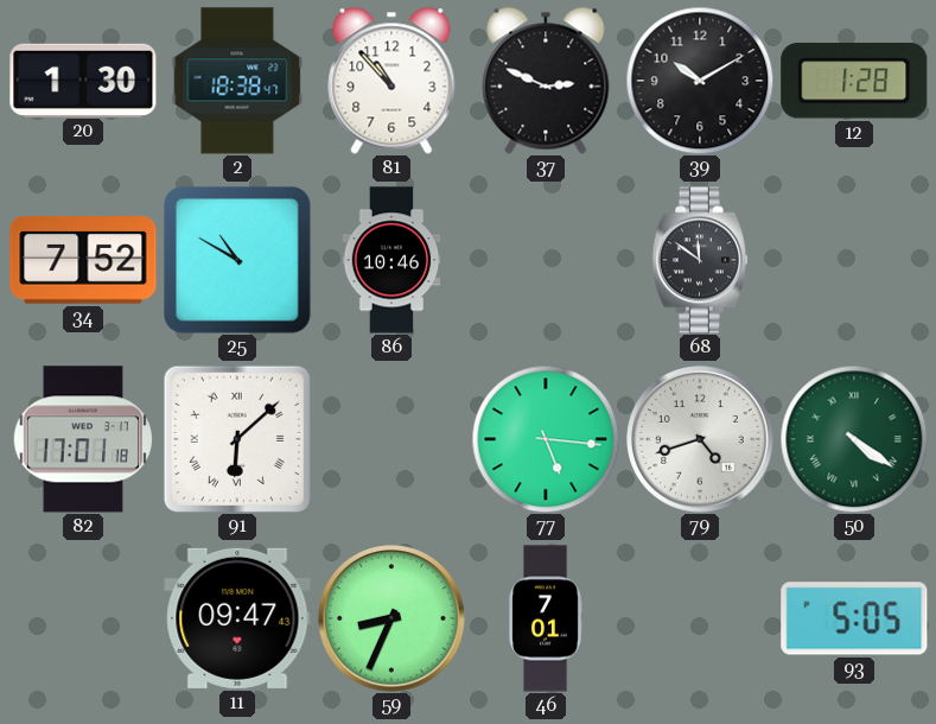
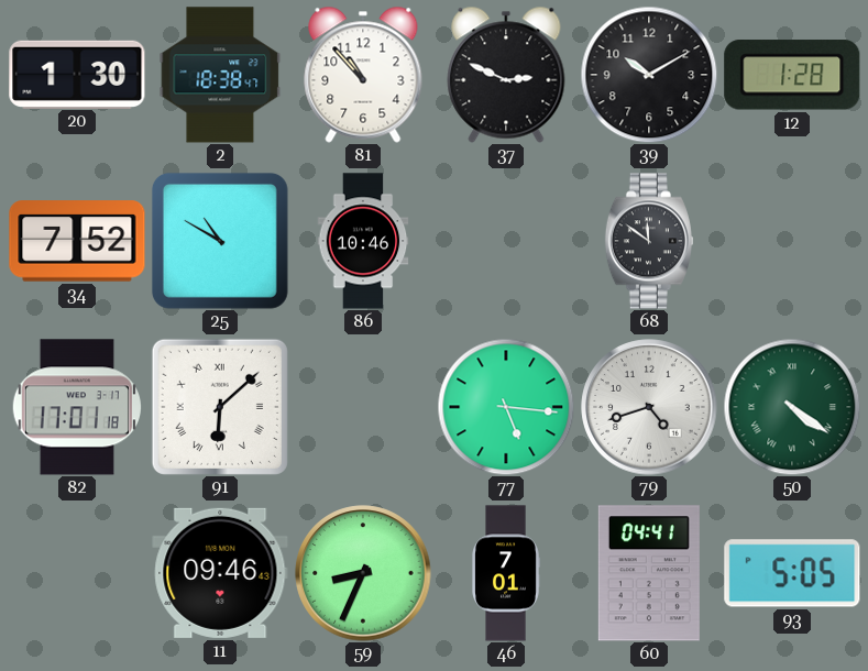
11: 09:47 -> 09:46 (220, 573)
60: none -> 04:41 (649, 573)
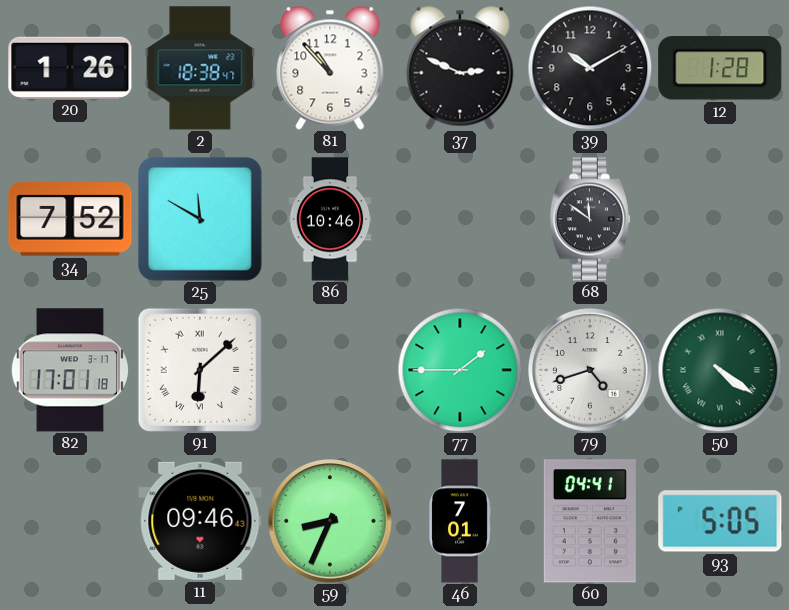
20: 1:30 -> 1:26 (70, 67)
25: 10:50 -> 11:50 (200, 219)
77: 5:16 -> 1:45 (460, 370)
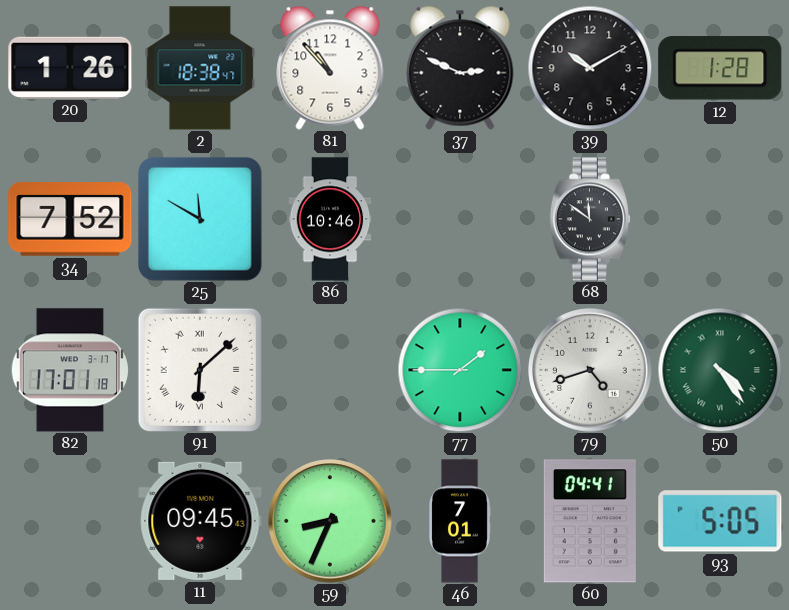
50: 4:21 -> 4:24 (720, 370)
11: 09:46 -> 09:45 (200, 521)
